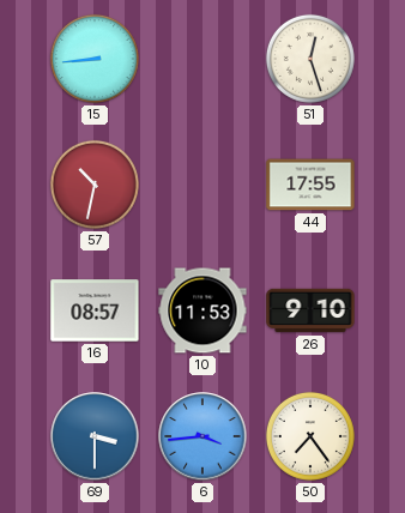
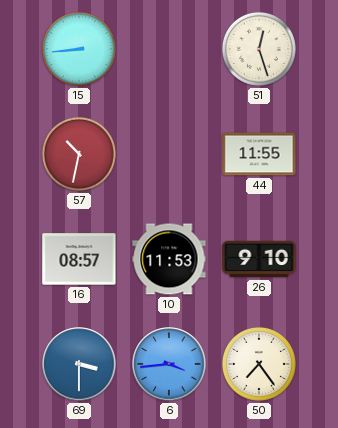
44: 17:55 -> 11:55 (259, 154)
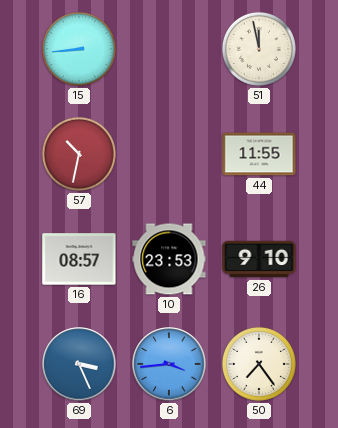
51: 12:27 -> 11:58 (259, 49)
10: 11:53 -> 23:53 (169, 259)
69: 3:30 -> 3:26 (79, 364)
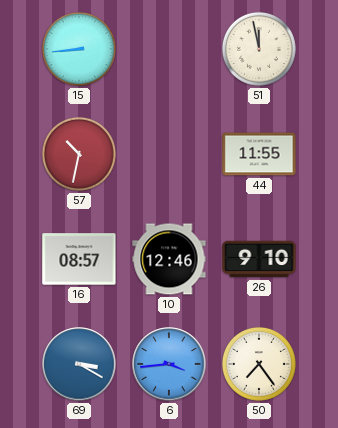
10: 23:53 -> 12:46 (169, 259)
69: 3:26 -> 3:20 (79, 364)
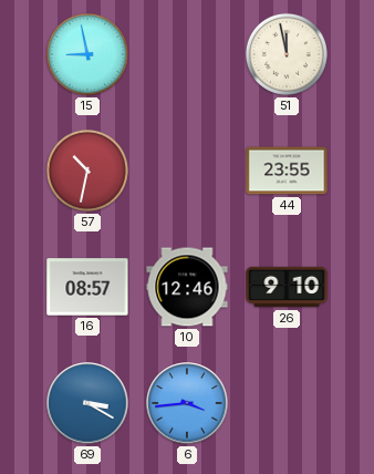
15: 8:44 -> 8:58 (87, 54)
44: 11:55 -> 23:55 (287, 171)
50: 7:24 -> none (259, 364)
